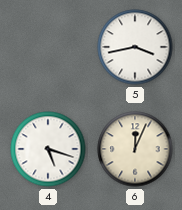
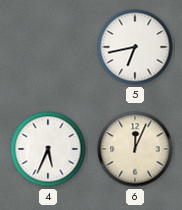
5: 3:43 -> 6:43 (135, 47)
4: 5:18 -> 5:34 (48, 149)
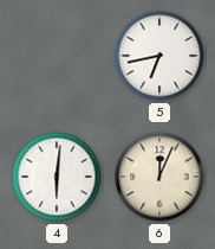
4: 5:34 -> 6:01 (57, 177)
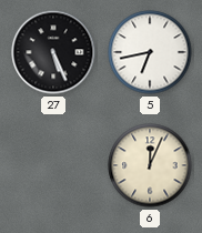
27: none -> 5:26 (53, 52)
4: 6:01 -> none (57, 177)
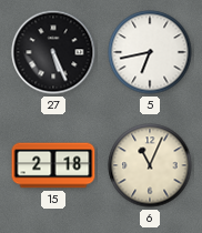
15: none -> 2:18 (53, 165)
6: 12:04 -> 11:04 (150, 165)
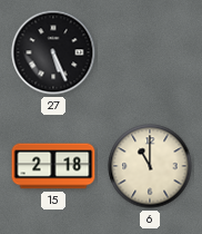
5: 6:43 -> none (150, 52)
6: 11:04 -> 11:00 (150, 166)
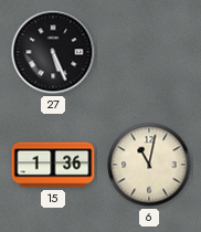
15: 2:18 -> 1:36 (53, 165)
6: 11:00 -> 11:02 (149, 165)
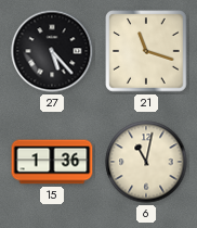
27: 5:26 -> 5:23 (52, 51)
21: none -> 11:18 (146, 51)
